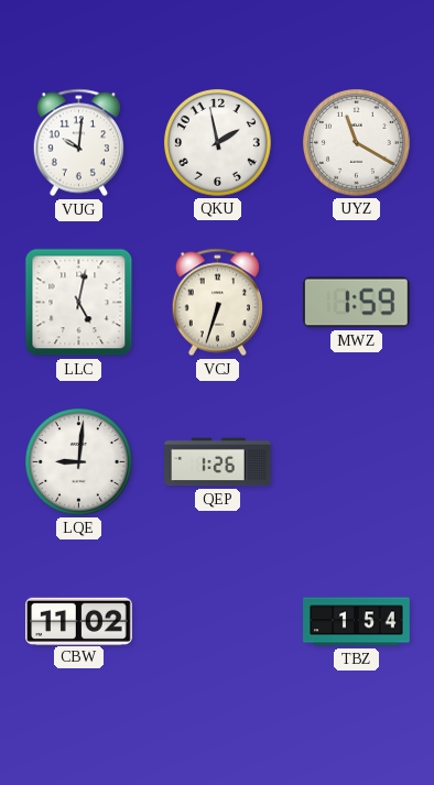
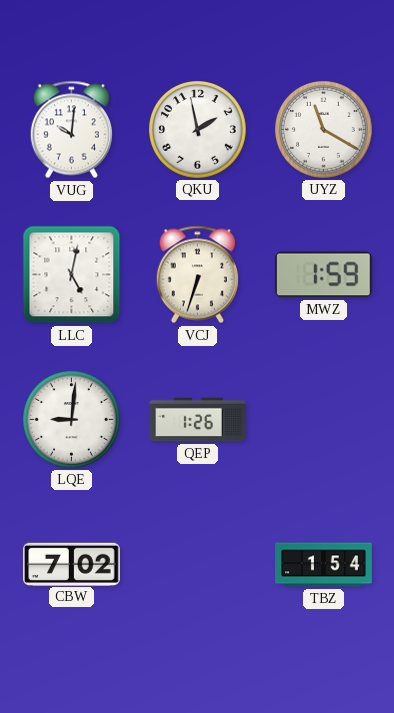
CBW: 11:02 -> 7:02 (72, 564)
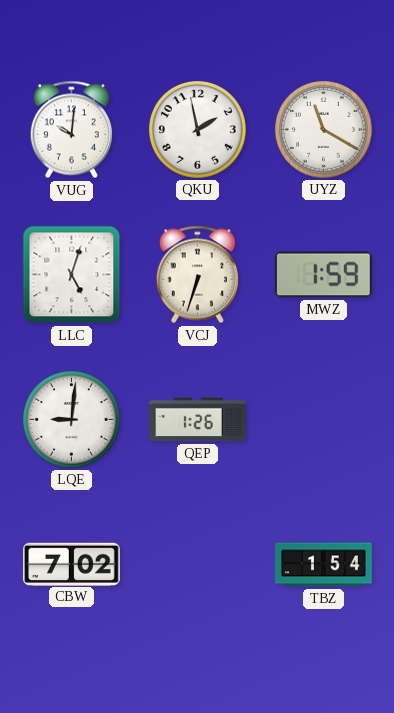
LLC: 5:02 -> 5:03 (72, 275)
